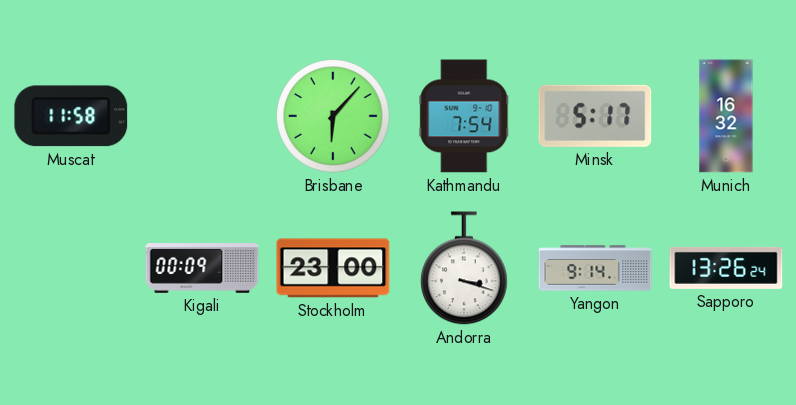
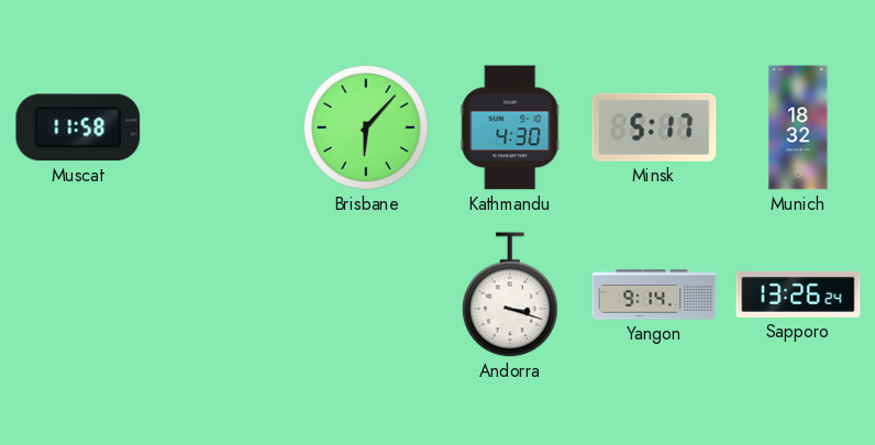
Kathmandu: 7:54 -> 4:30 (510, 127)
Munich: 16:32 -> 18:32 (798, 127)
Kigali: 00:09 -> none (202, 269)
Stockholm: 23:00 -> none (333, 268)
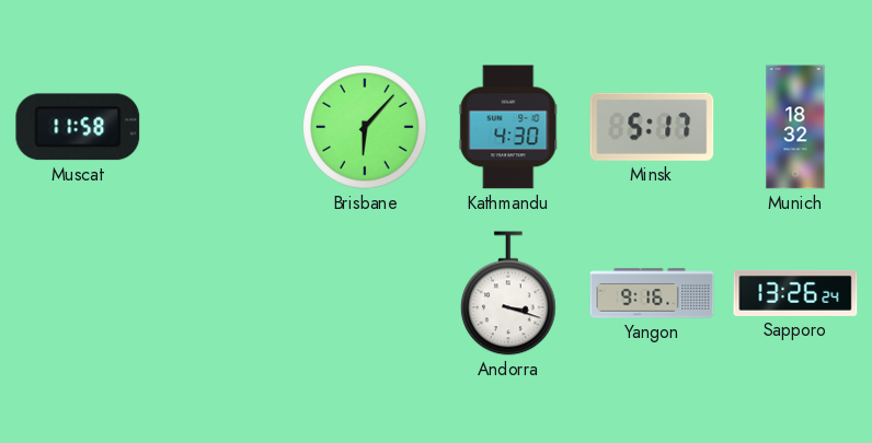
Yangon: 9:14 -> 9:16 (652, 293)
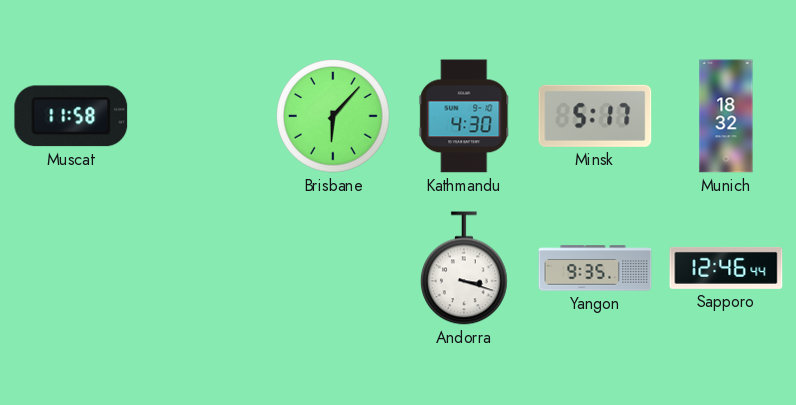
Yangon: 9:16 -> 9:35 (595, 268)
Sapporo: 13:26 -> 12:46 (726, 268)
